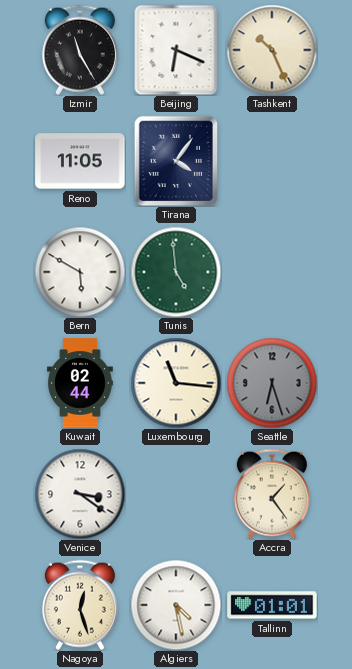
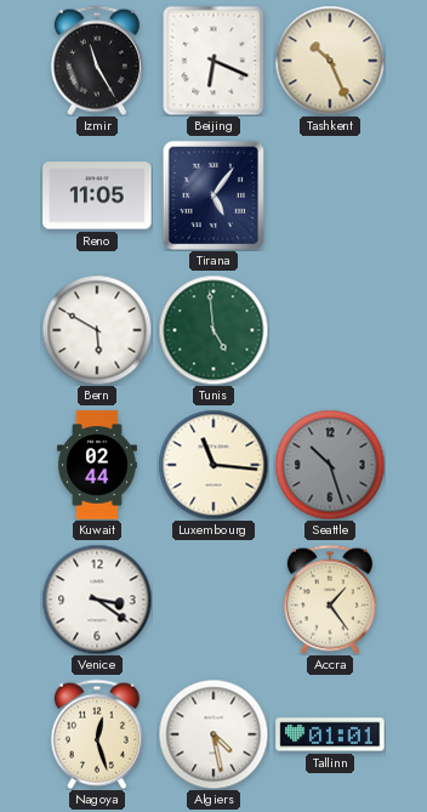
Tirana: 4:06 -> 5:06 (213, 195)
Seattle: 6:27 -> 10:27 (330, 465)
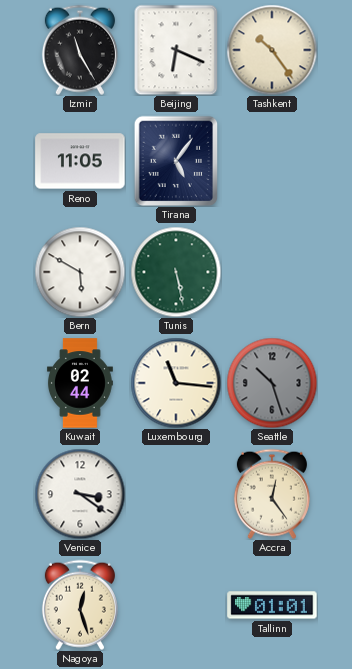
Tashkent: 10:26 -> 10:24 (272, 50)
Tunis: 4:59 -> 5:28 (176, 272)
Accra: 1:24 -> 12:24 (272, 494)
Algiers: 4:28 -> none (213, 734)
